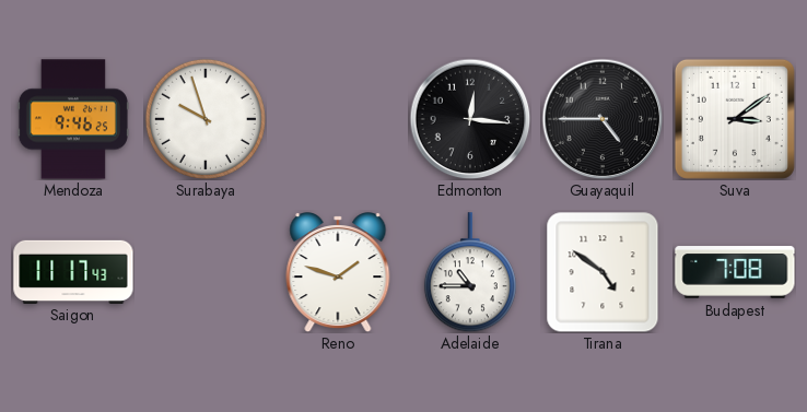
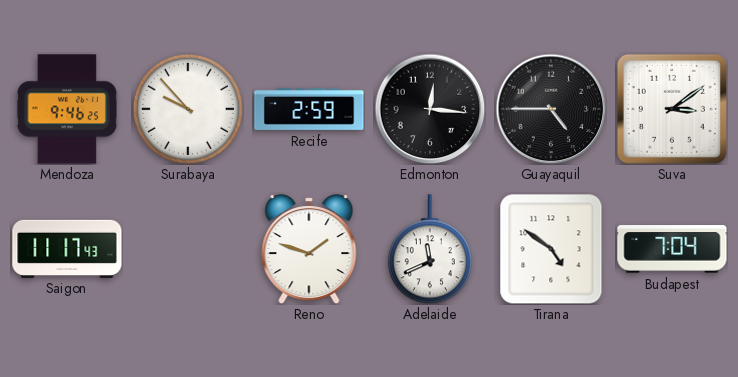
Surabaya: 9:57 -> 9:53 (188, 109)
Recife: none -> 2:59 (309, 109)
Adelaide: 10:45 -> 11:41 (430, 249)
Budapest: 7:08 -> 7:04 (672, 249)
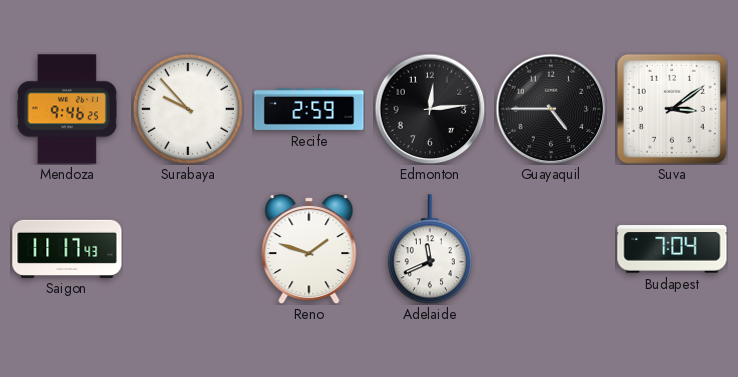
Edmonton: 12:16 -> 12:14 (430, 109)
Tirana: 4:51 -> none (551, 249)
